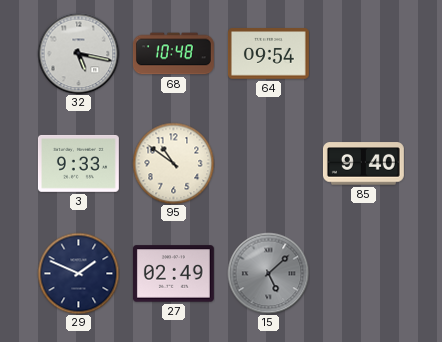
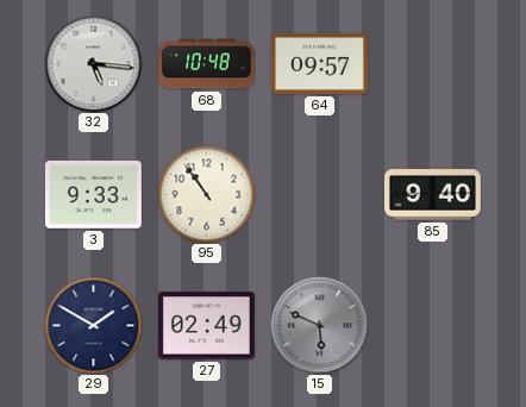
32: 5:17 -> 5:16 (93, 63)
64: 09:54 -> 09:57 (319, 64)
95: 10:51 -> 10:54 (206, 194)
29: 1:49 -> 1:50 (93, 325)
15: 5:08 -> 5:49 (319, 325)
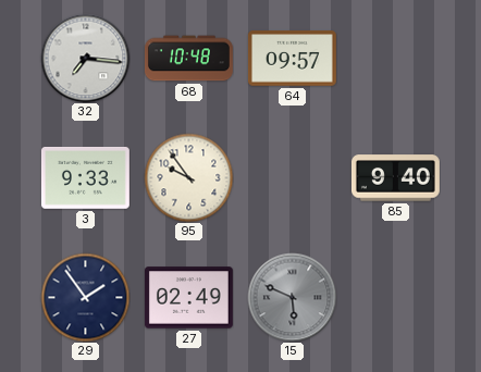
32: 5:16 -> 7:16 (85, 58)
95: 10:54 -> 9:54 (188, 177)
29: 1:50 -> 1:54 (85, 297)
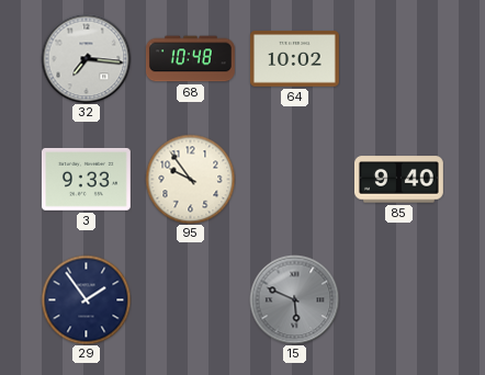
64: 09:57 -> 10:02 (294, 59)
27: 02:49 -> none (188, 298)
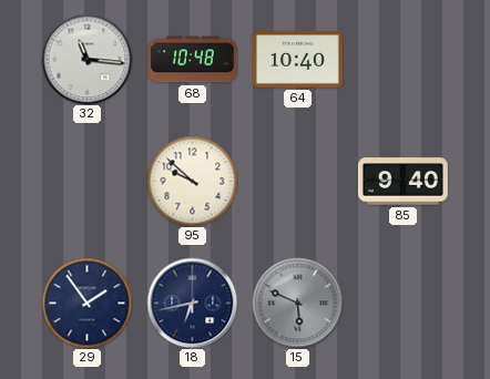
32: 7:16 -> 11:16 (86, 59)
64: 10:02 -> 10:40 (297, 60)
3: 9:33 -> none (86, 180)
95: 9:54 -> 9:52 (192, 181)
18: none -> 6:43 (192, 303)
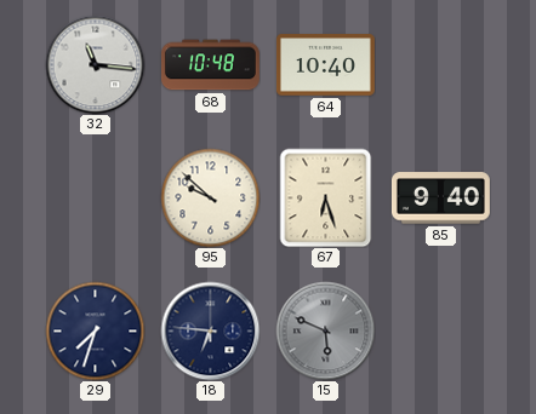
67: none -> 6:27 (326, 197)
29: 1:54 -> 7:33 (95, 330)
18: 6:43 -> 6:46 (210, 330)
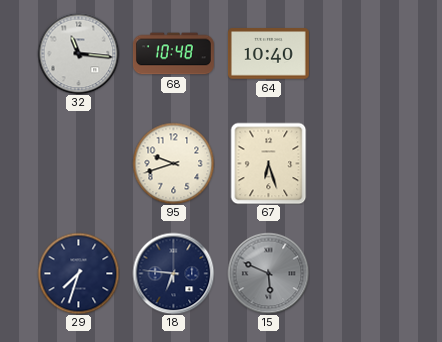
95: 9:52 -> 9:42 (173, 163)
85: 9:40 -> none (440, 199)
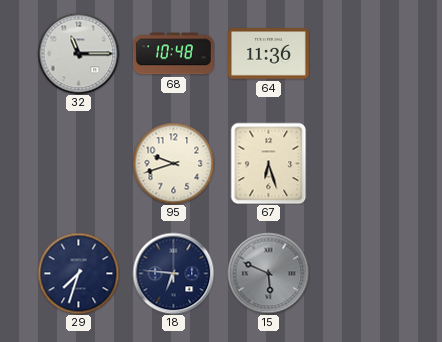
32: 11:16 -> 11:15 (78, 53)
64: 10:40 -> 11:36 (268, 54)
